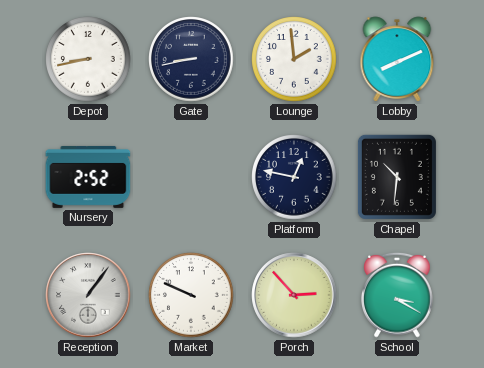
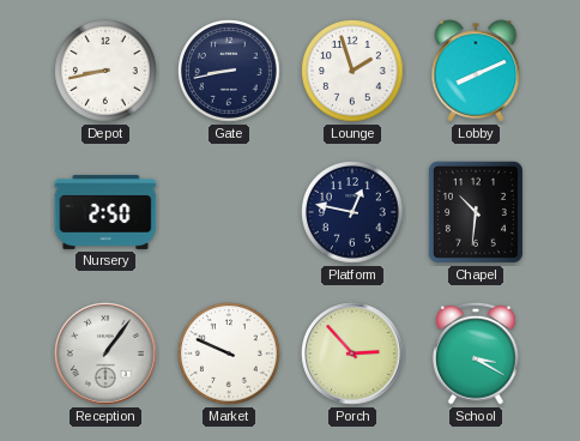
Lounge: 1:59 -> 1:57 (352, 71)
Nursery: 2:52 -> 2:50 (105, 212)
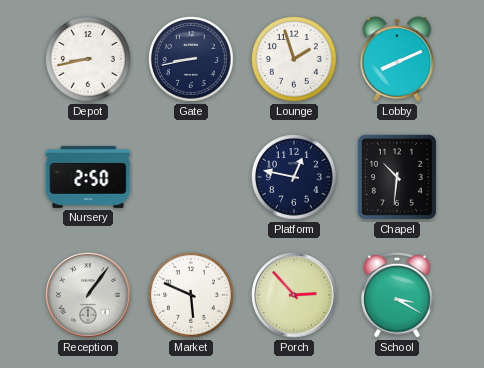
Market: 9:49 -> 5:49 (191, 295)
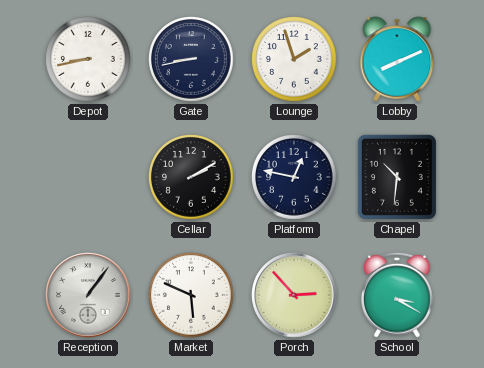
Nursery: 2:50 -> none (88, 177)
Cellar: none -> 2:10 (191, 177)
